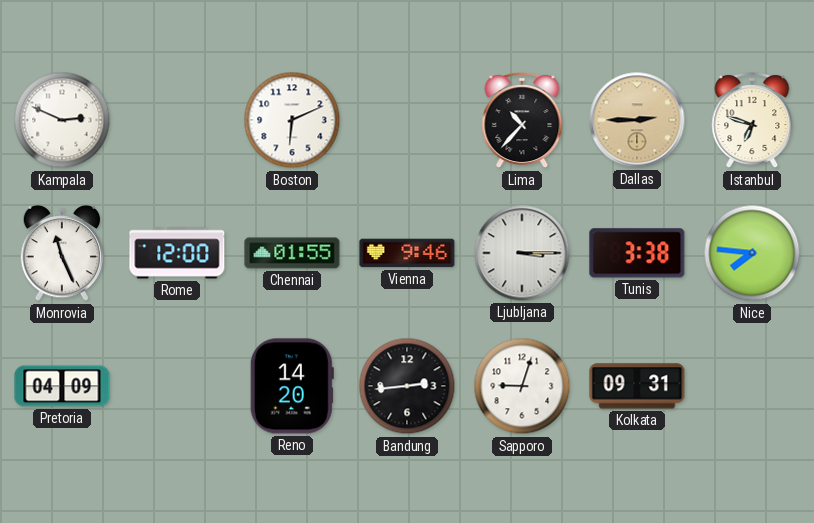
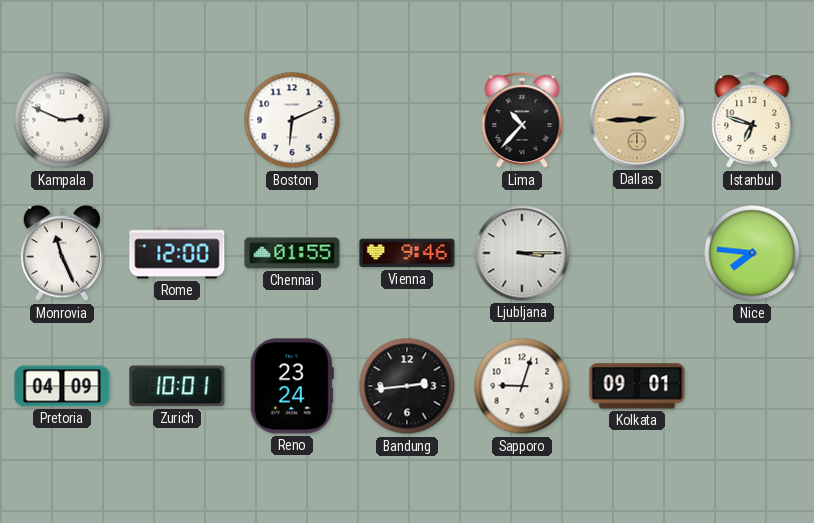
Tunis: 3:38 -> none (637, 253)
Zurich: none -> 10:01 (177, 386)
Reno: 14:20 -> 23:24 (292, 386)
Kolkata: 09:31 -> 09:01 (637, 386)
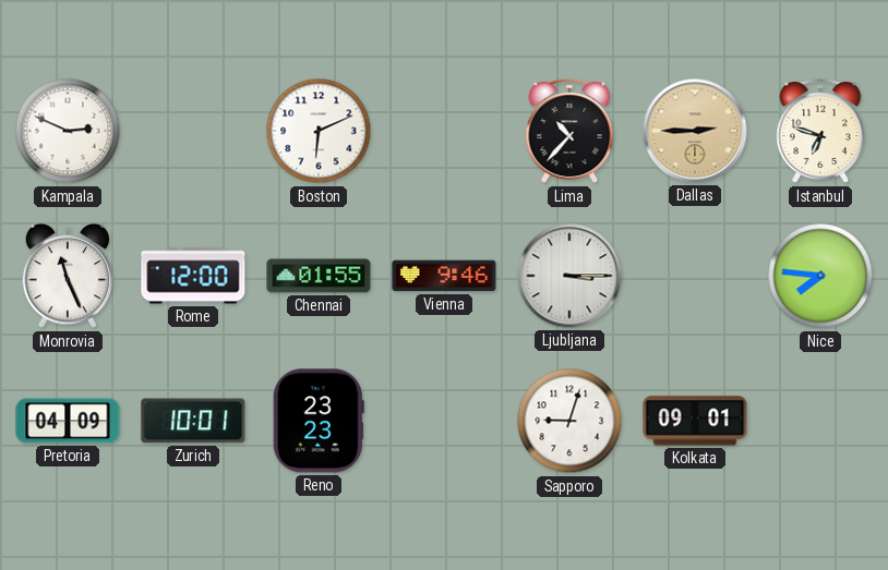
Reno: 23:24 -> 23:23 (319, 421)
Bandung: 2:44 -> none (407, 386)
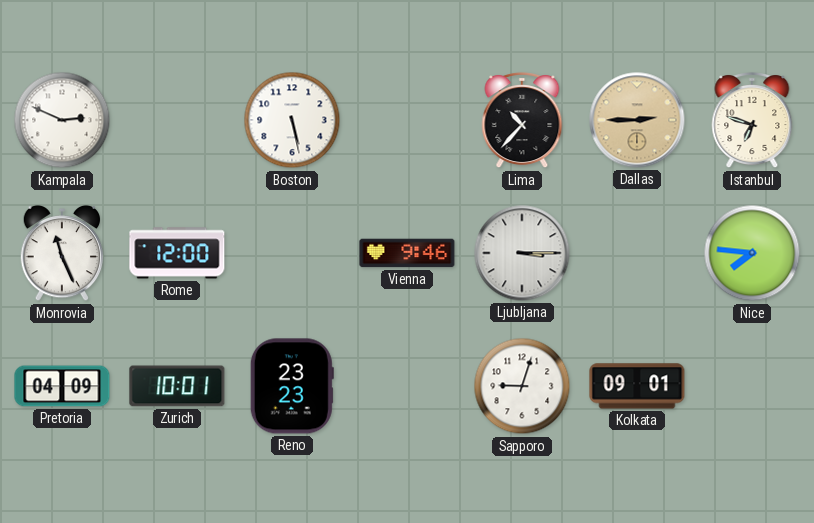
Boston: 6:11 -> 5:28 (292, 120)
Chennai: 01:55 -> none (319, 276)
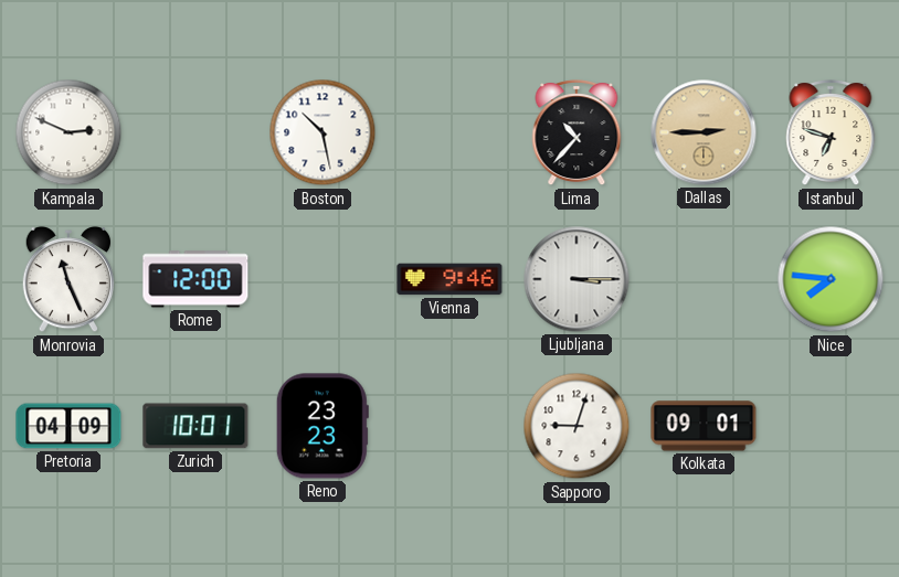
Boston: 5:28 -> 10:28 (322, 132)
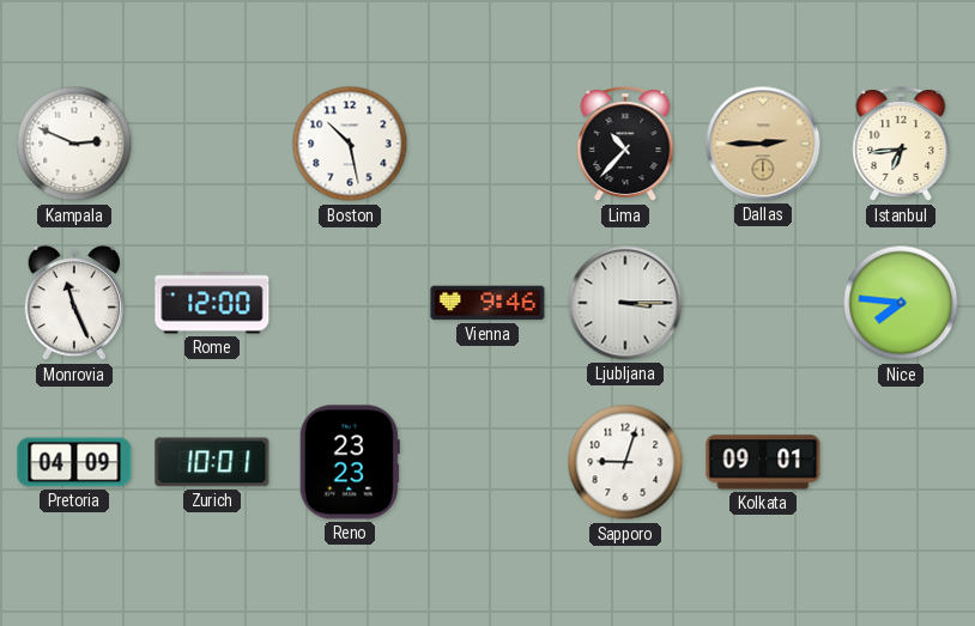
Istanbul: 6:48 -> 6:44 (901, 145)
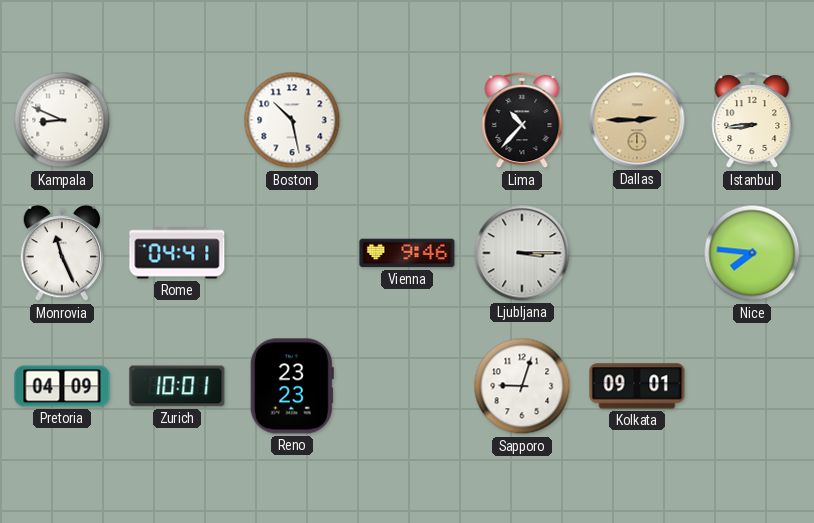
Kampala: 2:49 -> 8:49 (62, 120)
Istanbul: 6:44 -> 8:44 (752, 121)
Rome: 12:00 -> 04:41 (177, 253)
